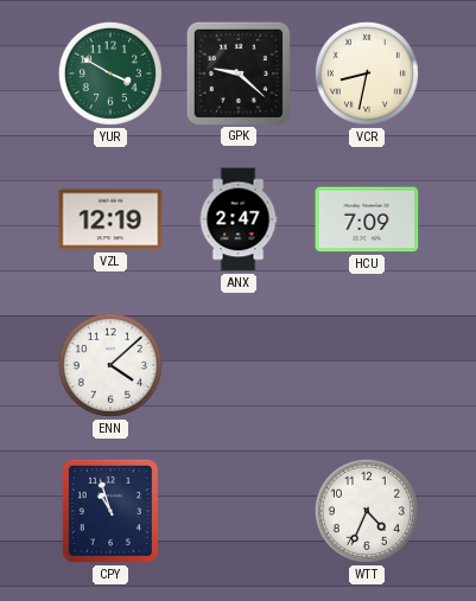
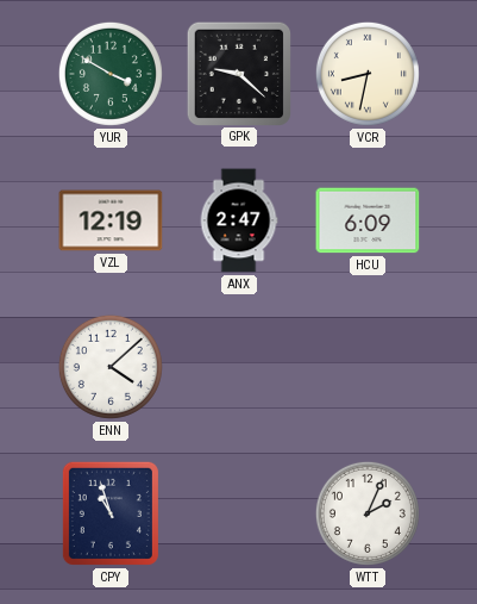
HCU: 7:09 -> 6:09 (368, 220)
WTT: 4:34 -> 2:04 (368, 513)
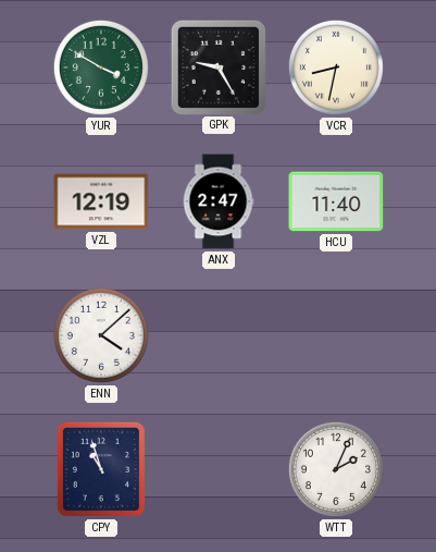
GPK: 9:22 -> 9:25 (217, 66)
HCU: 6:09 -> 11:40 (336, 201)
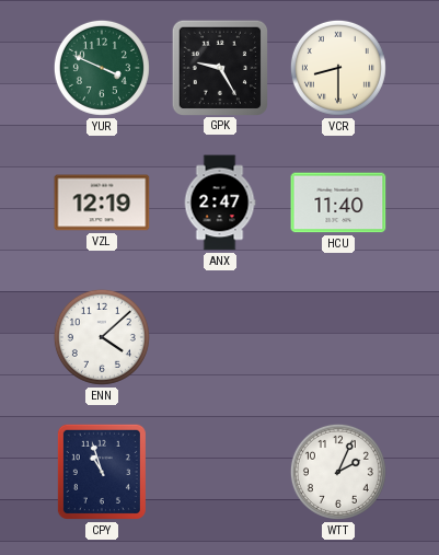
YUR: 3:50 -> 3:49 (102, 68)
VCR: 8:32 -> 8:30 (338, 68)
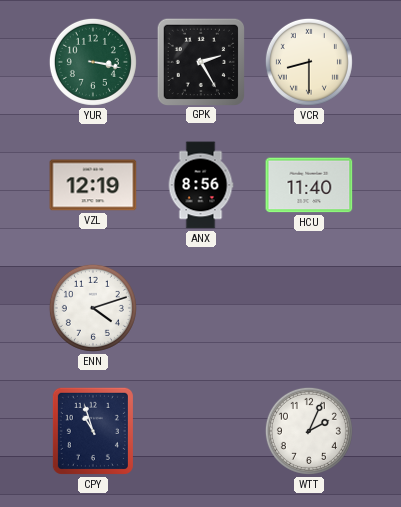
YUR: 3:49 -> 3:17 (93, 62)
GPK: 9:25 -> 2:25 (200, 61)
ANX: 2:47 -> 8:56 (201, 185)
ENN: 4:08 -> 4:12 (93, 308)
